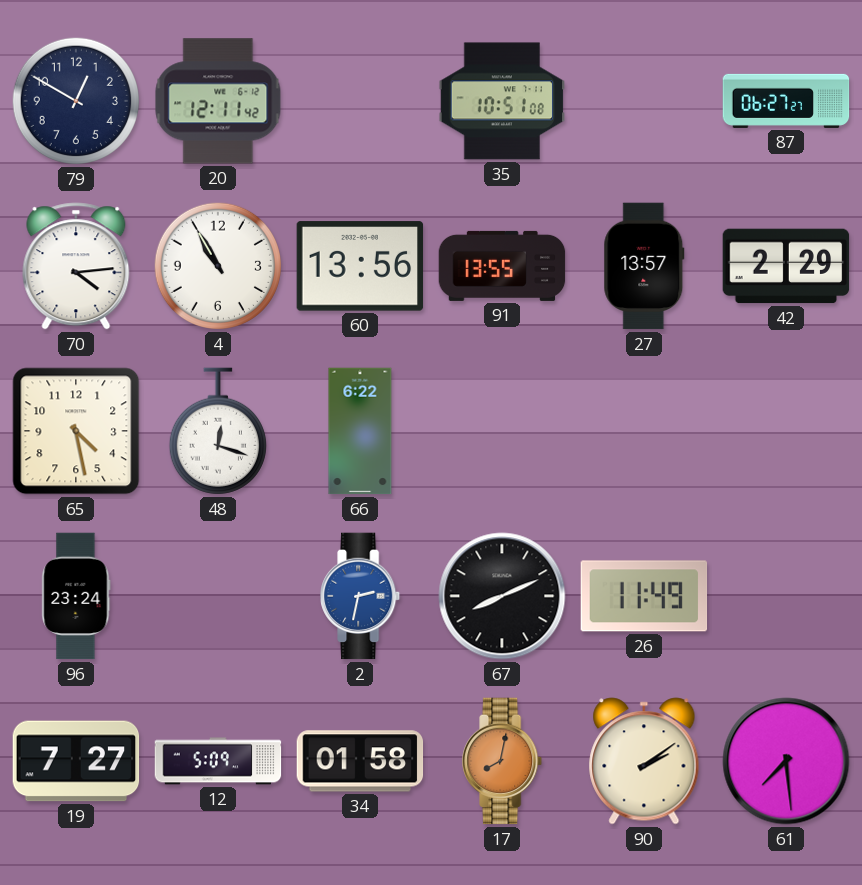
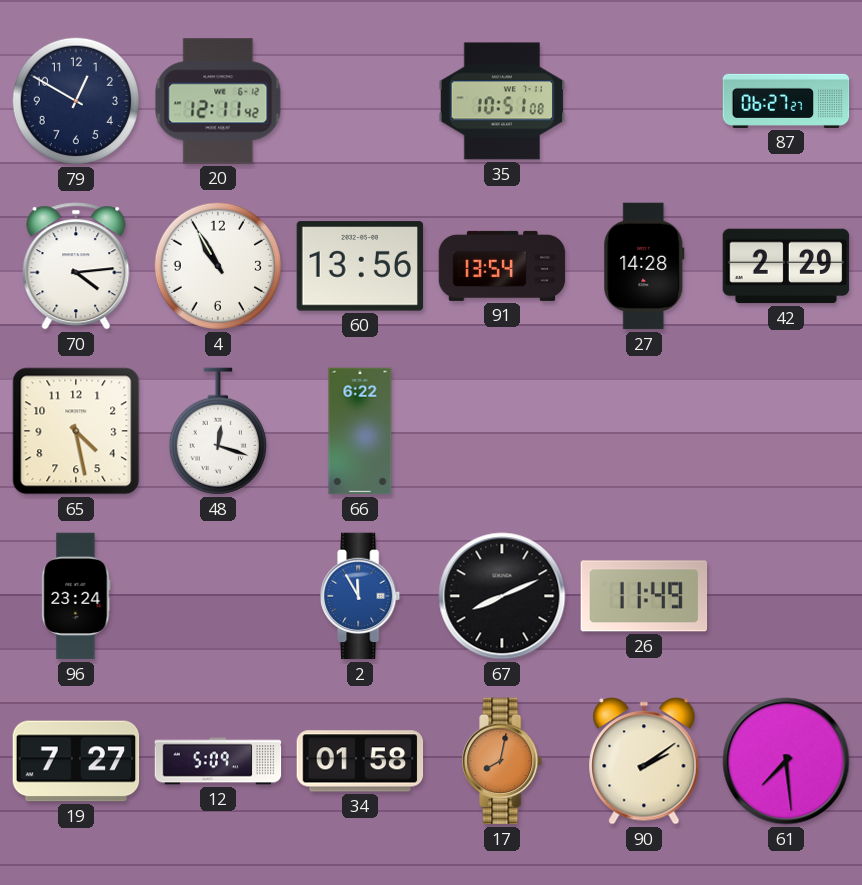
91: 13:55 -> 13:54 (502, 266)
27: 13:57 -> 14:28 (644, 266)
2: 2:32 -> 11:55 (361, 596)
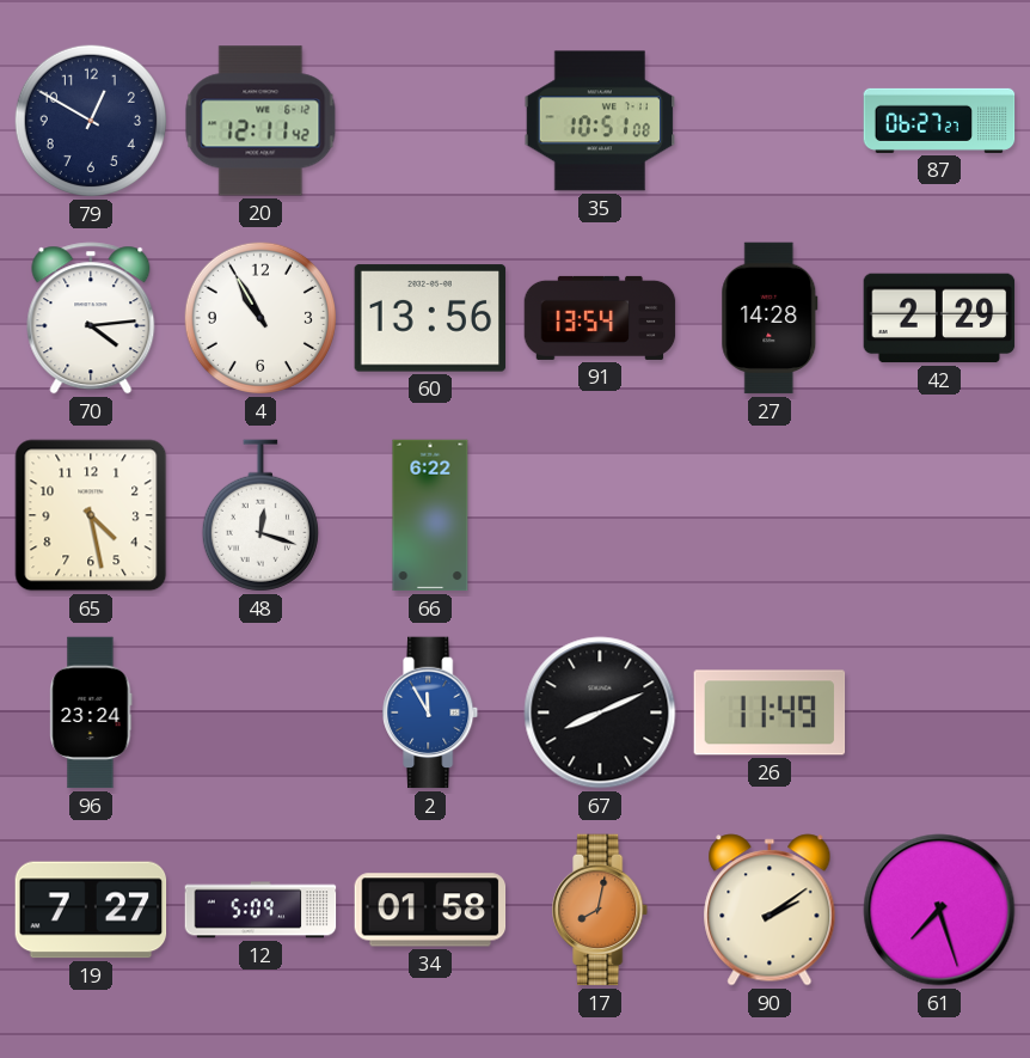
61: 7:29 -> 7:27 (939, 910)
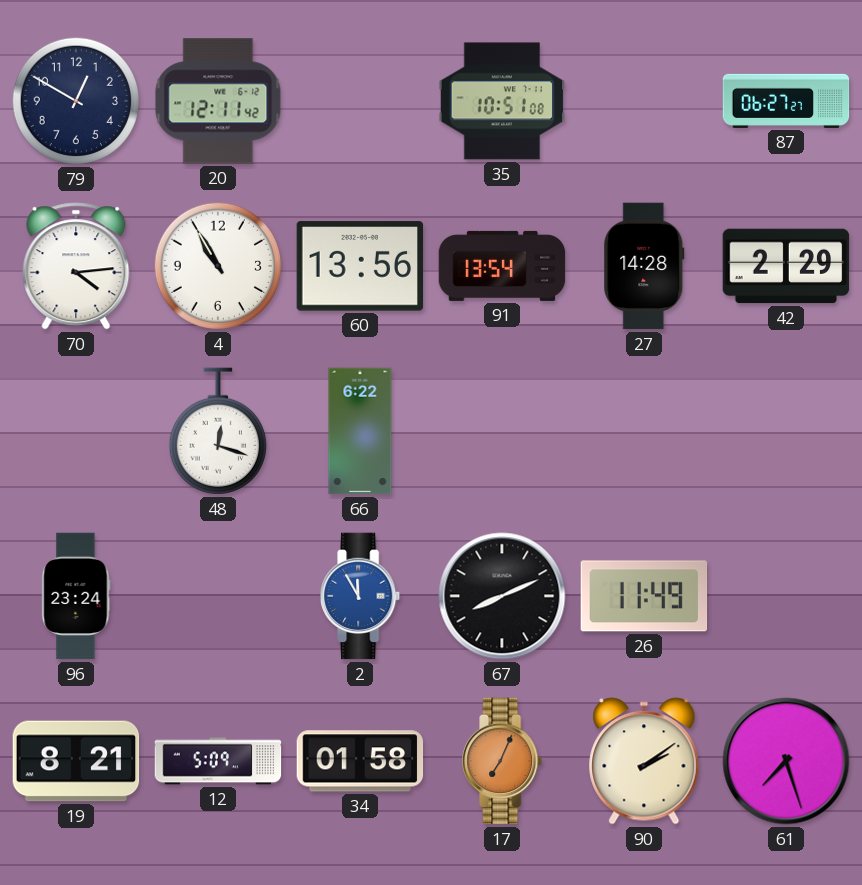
65: 4:28 -> none (91, 515)
19: 7:27 -> 8:21 (76, 761)
17: 8:02 -> 7:04 (503, 761)
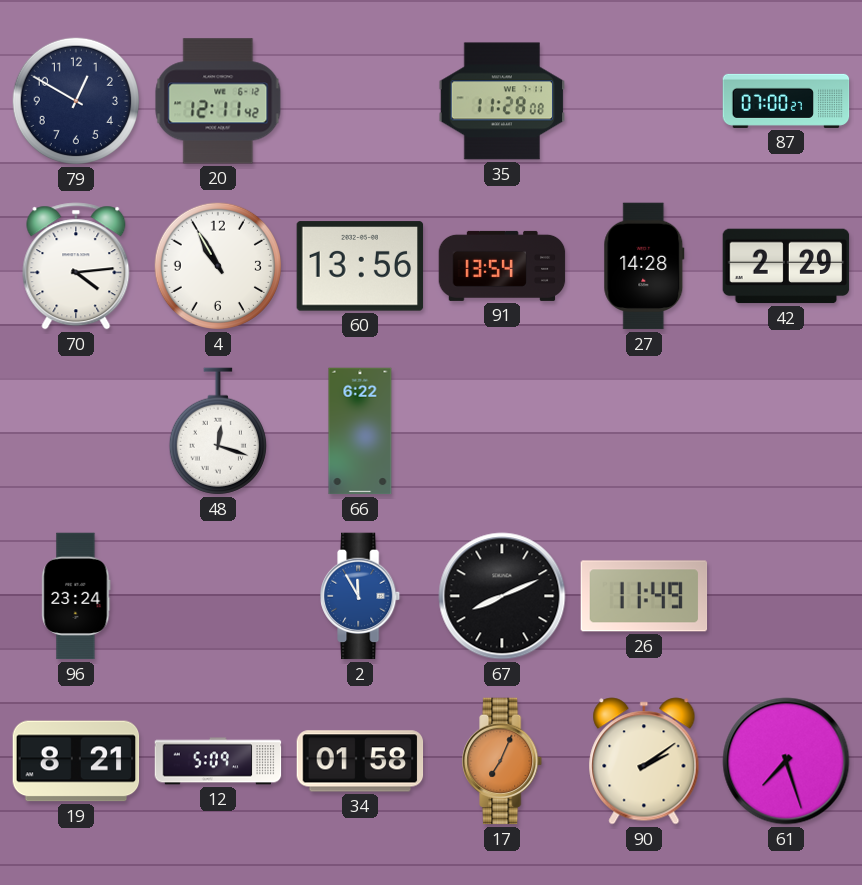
35: 10:51 -> 11:28 (502, 101)
87: 06:27 -> 07:00 (786, 101)
